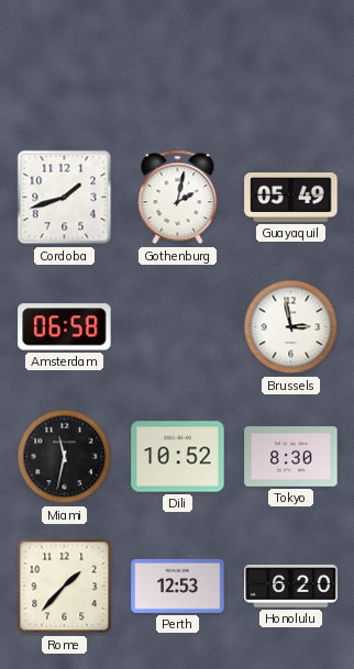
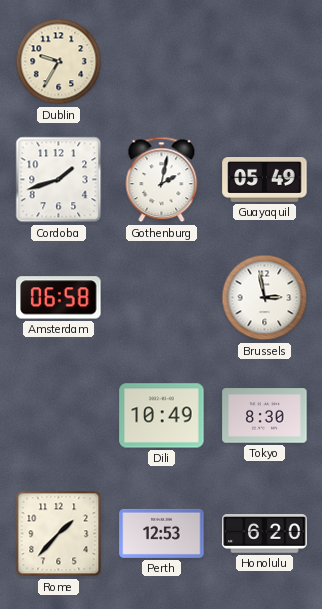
Dublin: none -> 9:35 (59, 62)
Miami: 11:32 -> none (65, 457)
Dili: 10:52 -> 10:49 (162, 416)
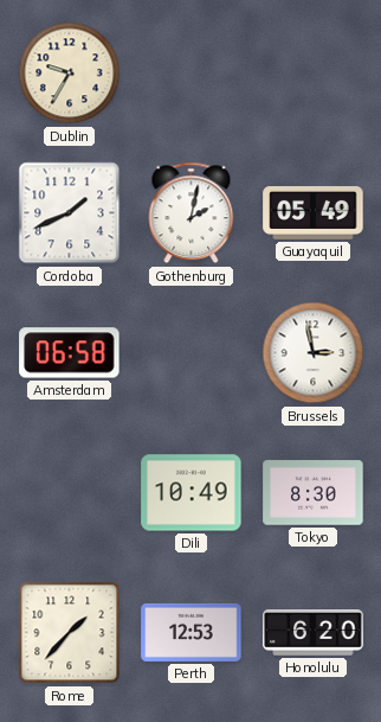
Cordoba: 1:42 -> 1:41 (70, 213)
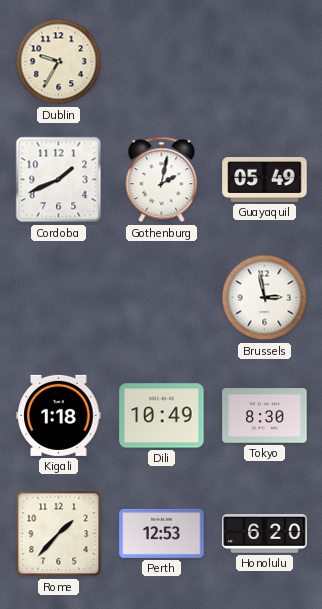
Amsterdam: 06:58 -> none (70, 353)
Kigali: none -> 1:18 (59, 415)
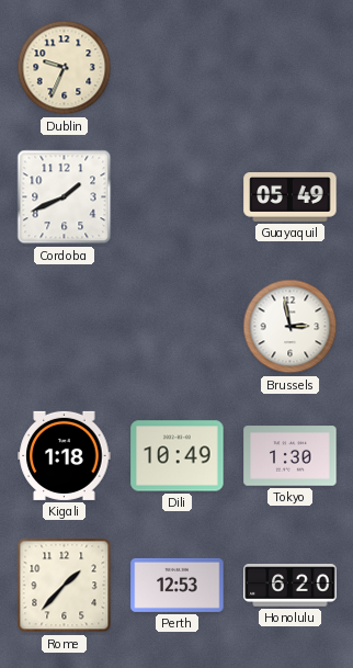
Dublin: 9:35 -> 9:34 (65, 68)
Gothenburg: 2:02 -> none (162, 180)
Tokyo: 8:30 -> 1:30 (291, 456)
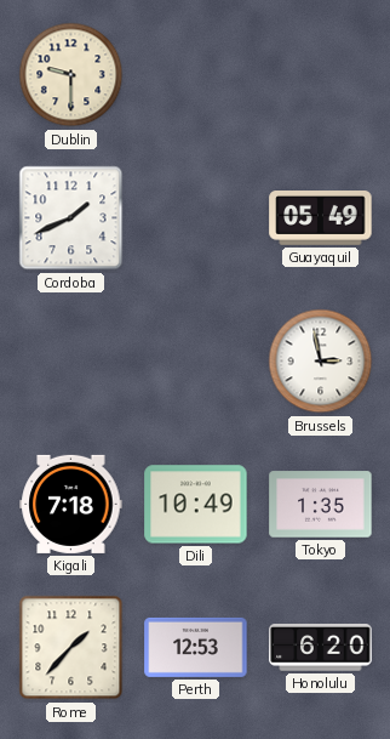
Dublin: 9:34 -> 9:30 (71, 75)
Kigali: 1:18 -> 7:18 (71, 504)
Tokyo: 1:30 -> 1:35 (321, 505)
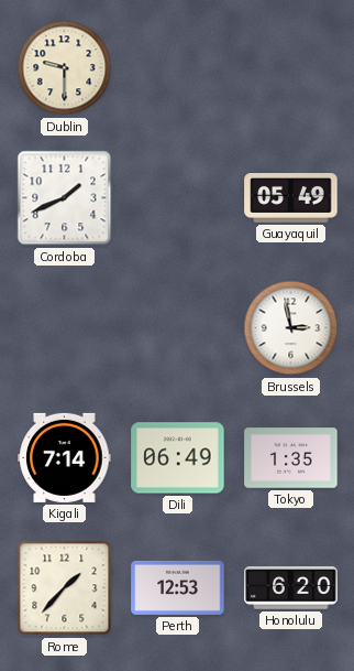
Kigali: 7:18 -> 7:14 (65, 457)
Dili: 10:49 -> 06:49 (178, 458)
